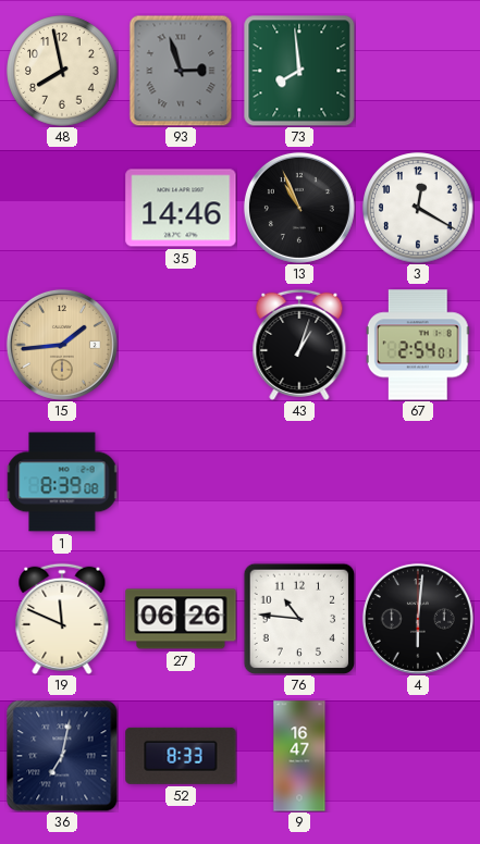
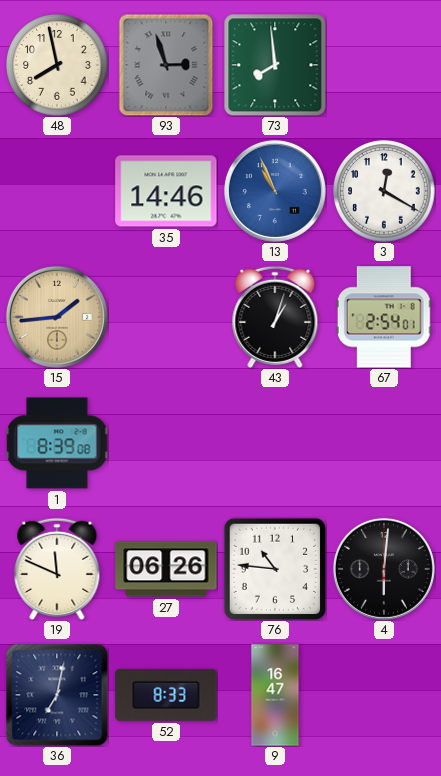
13 dial: black -> blue (275, 191)
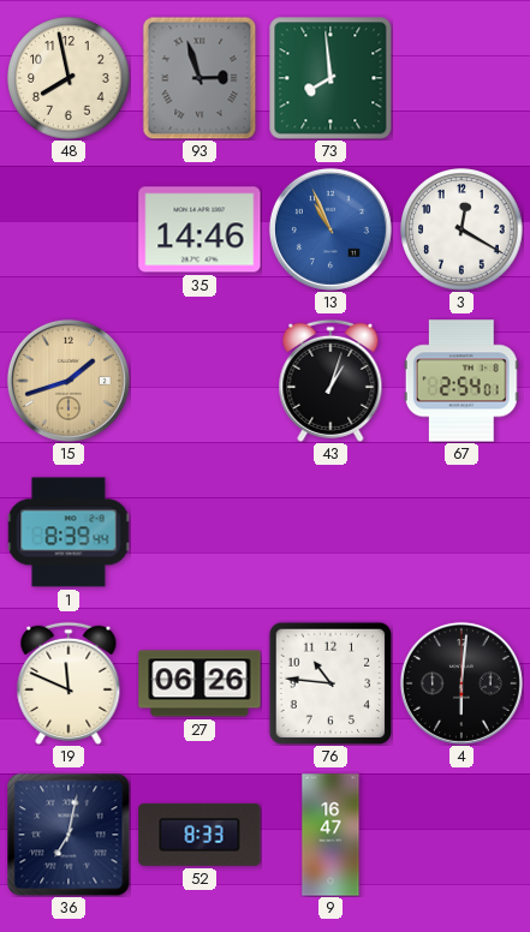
15: 1:44 -> 1:42 (69, 381)
1: 8:39:08 -> 8:39:44 (69, 532)
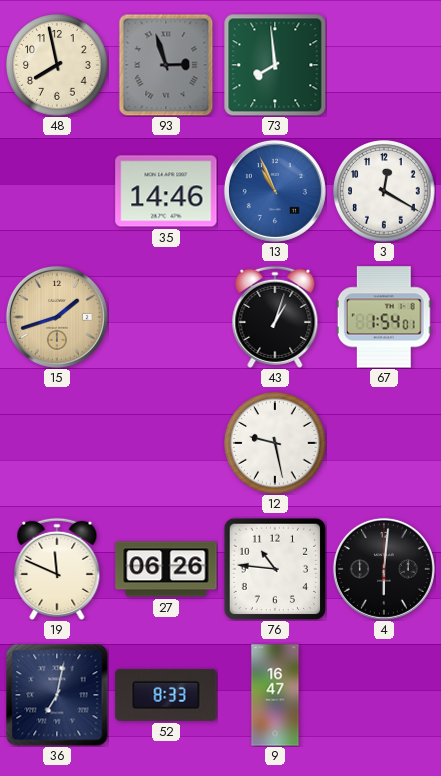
67: 2:54 -> 1:54 (384, 317)
1: 8:39 -> none (69, 532)
12: none -> 9:28 (275, 443)
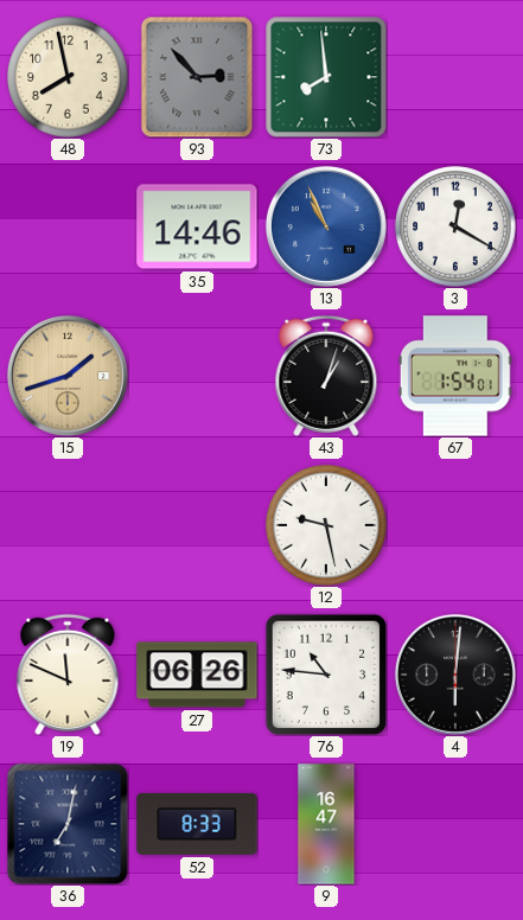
93: 2:57 -> 2:53 (197, 77)
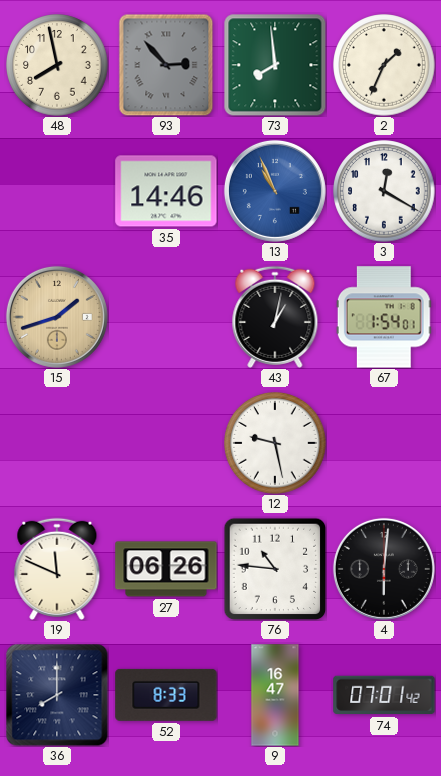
2: none -> 1:34 (384, 65)
43: 1:03 -> 1:02 (275, 317)
36: 7:02 -> 8:00 (57, 695)
74: none -> 07:01 (384, 695)
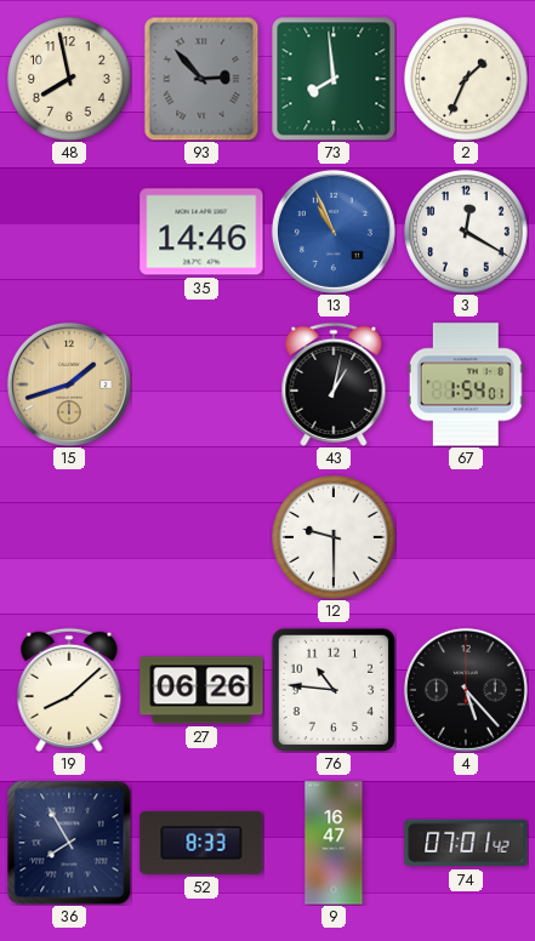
12: 9:28 -> 9:30 (334, 537)
19: 11:49 -> 8:08 (69, 690)
4: 6:01 -> 5:23 (466, 690)
36: 8:00 -> 7:55 (69, 843)
